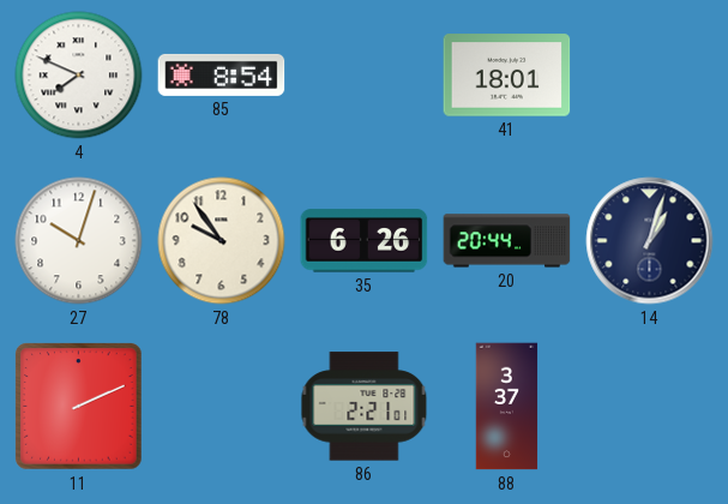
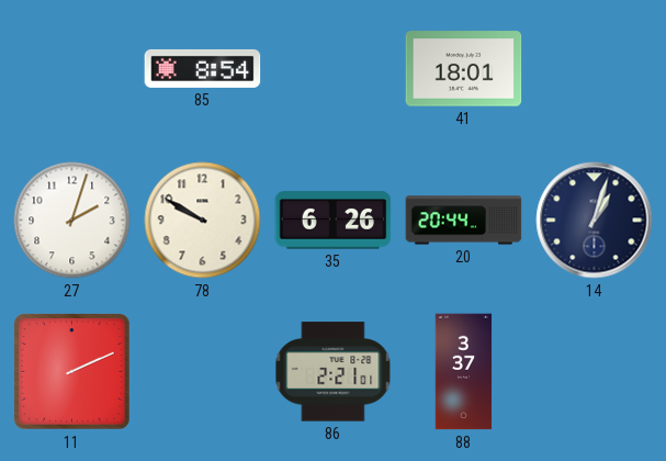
4: 7:49 -> none (79, 76)
27: 10:03 -> 2:03 (72, 221)
78: 9:54 -> 9:50 (203, 221)
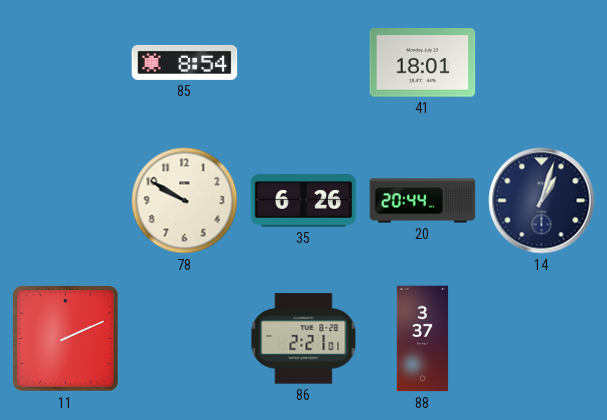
27: 2:03 -> none (72, 221)
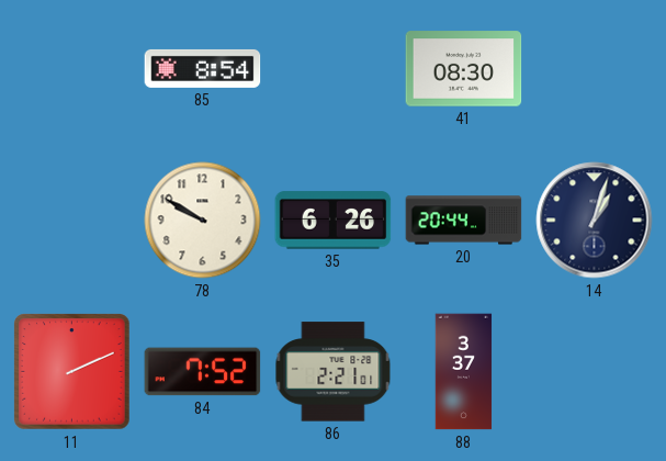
41: 18:01 -> 08:30 (464, 69)
84: none -> 7:52 (203, 372)
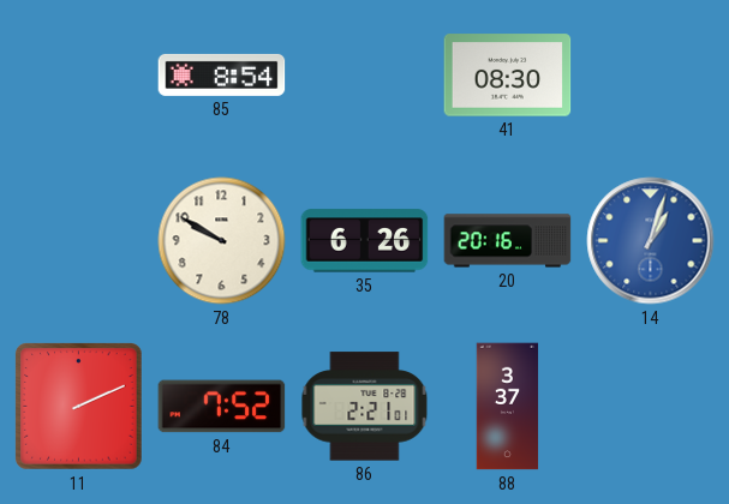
20: 20:44 -> 20:16 (508, 241)
14 dial: navy -> blue (651, 241)
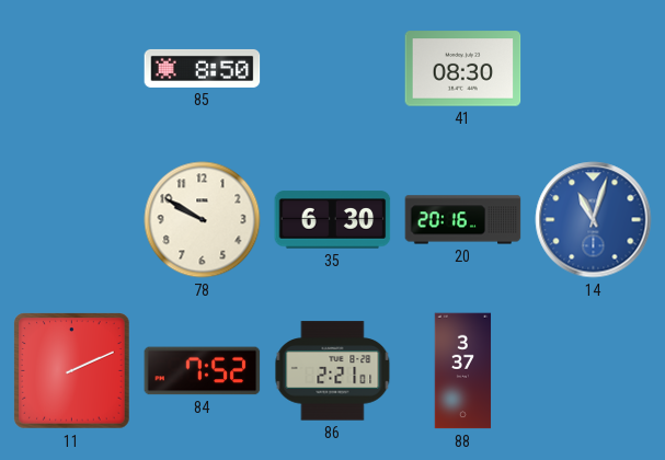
85: 8:54 -> 8:50 (203, 68)
35: 6:26 -> 6:30 (333, 220)
14: 1:03 -> 11:03 (594, 220)
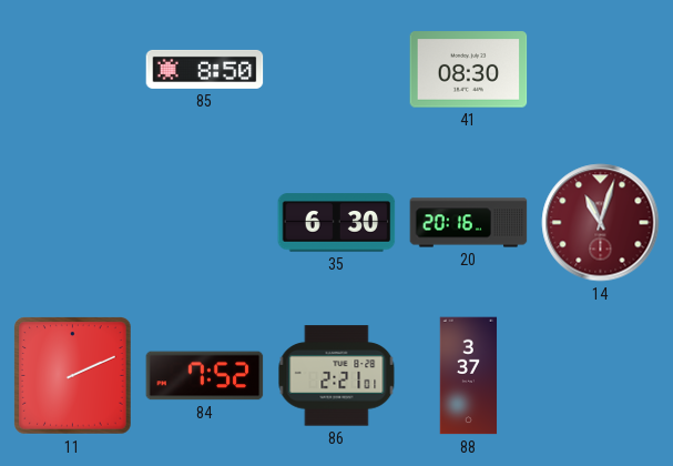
78: 9:50 -> none (203, 220)
14 dial: blue -> burgundy (601, 223)
